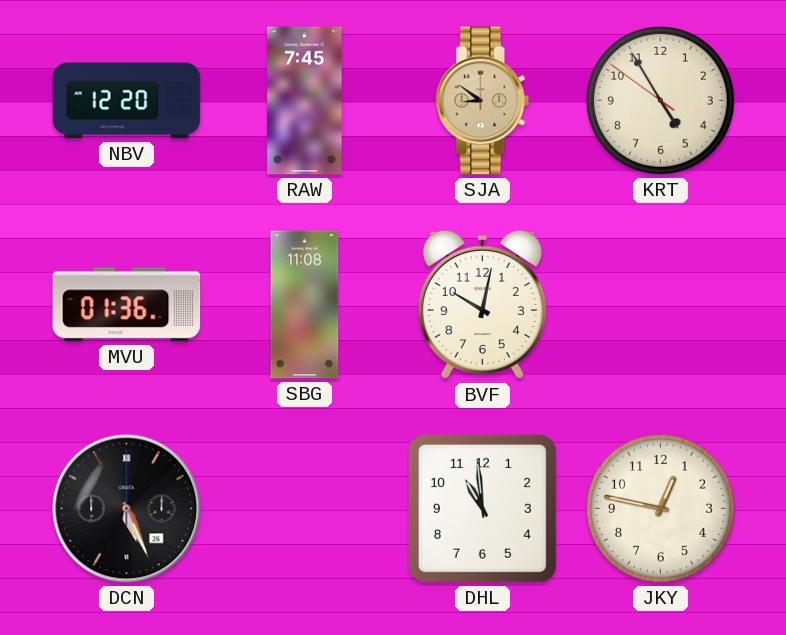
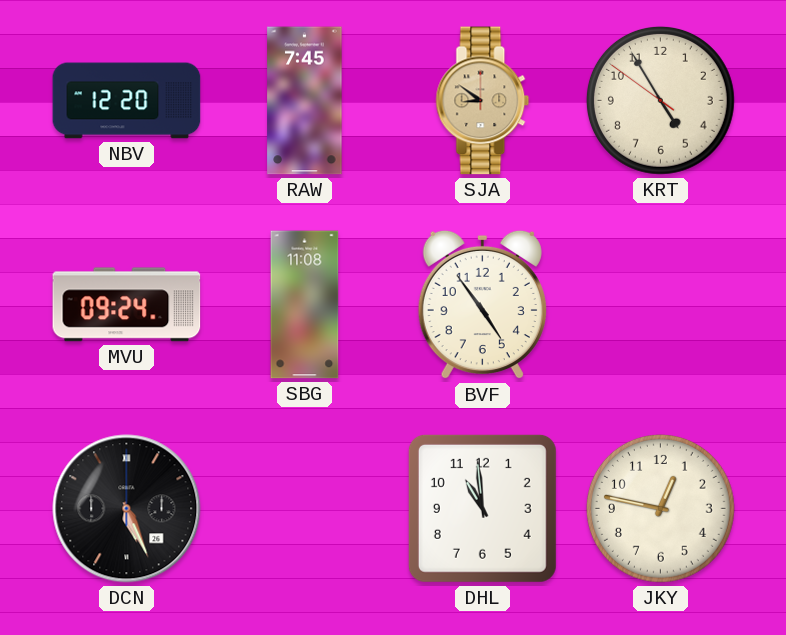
MVU: 01:36 -> 09:24 (127, 305)
BVF: 10:02 -> 4:54 (482, 305)
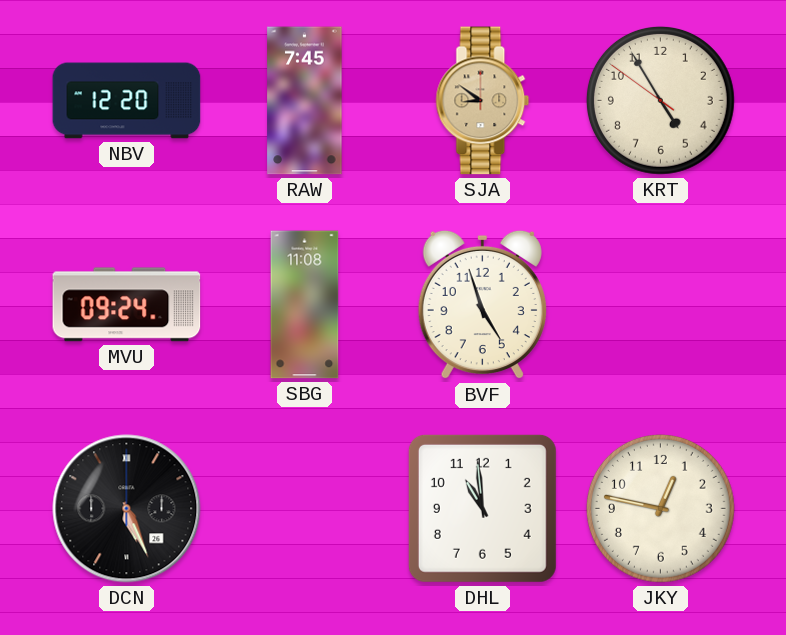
BVF: 4:54 -> 4:57 (482, 305)
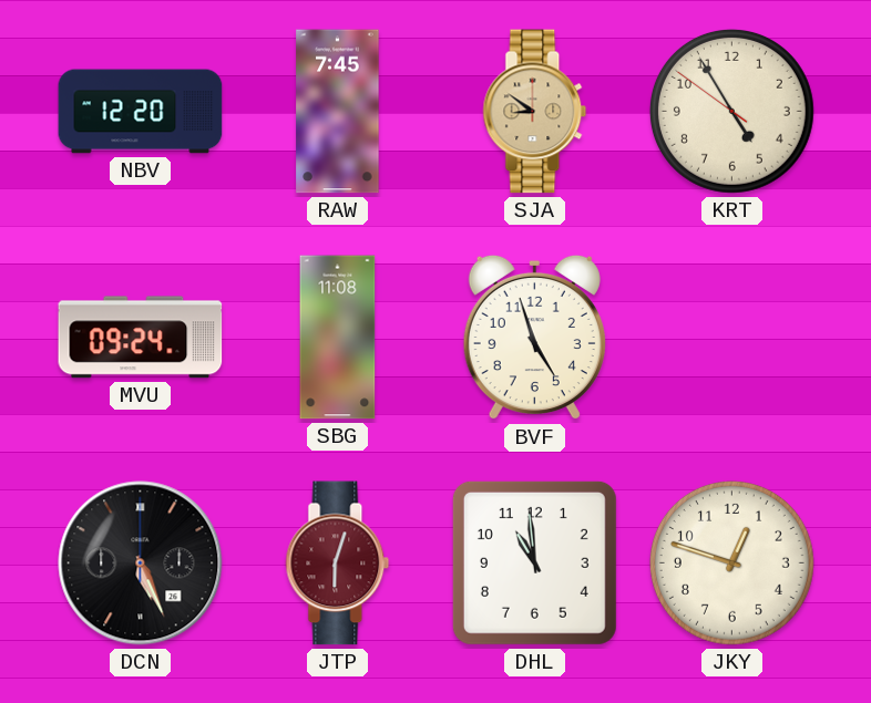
JTP: none -> 6:03 (338, 564)
JKY: 12:47 -> 12:48 (731, 562)
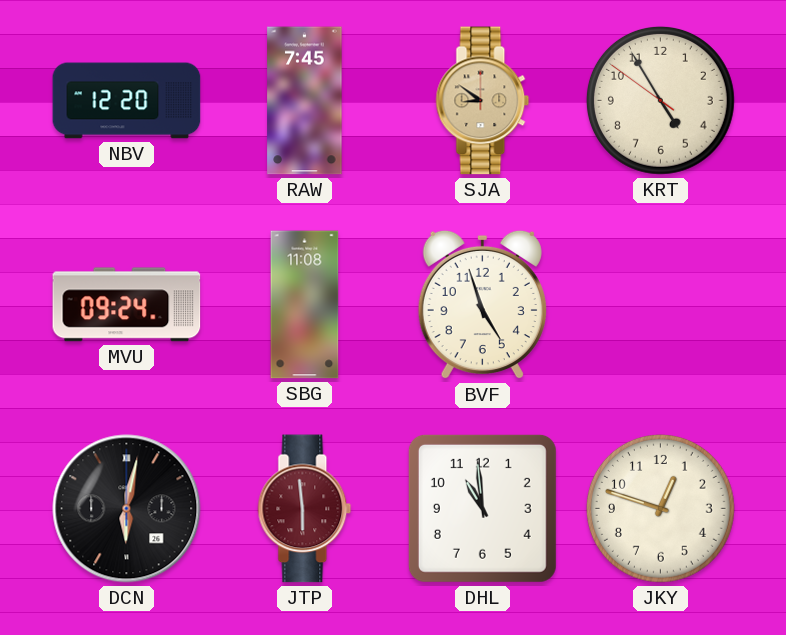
DCN: 5:26 -> 6:02 (127, 509)
JTP: 6:03 -> 5:59 (305, 509)
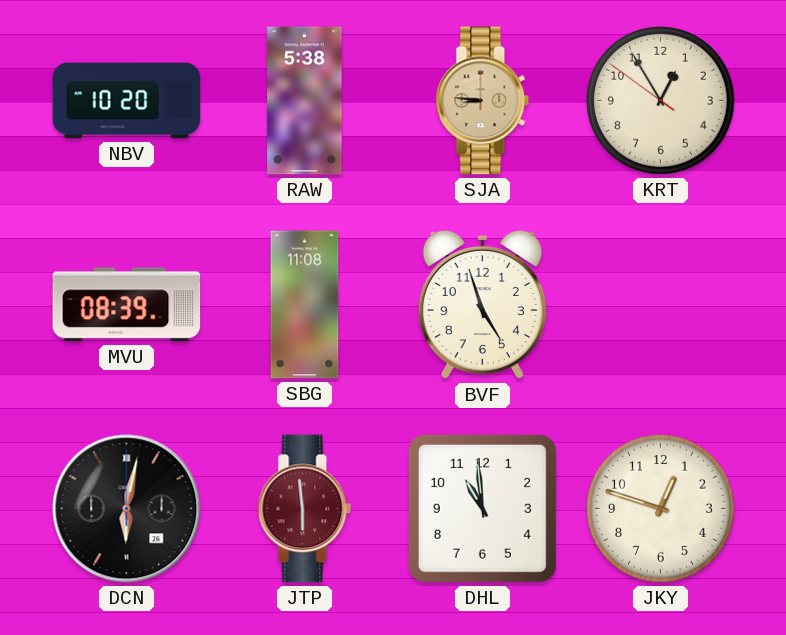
NBV: 12:20 -> 10:20 (127, 101)
RAW: 7:45 -> 5:38 (305, 101)
SJA: 8:51 -> 8:46 (483, 101)
KRT: 4:54 -> 12:54 (660, 100)
MVU: 09:24 -> 08:39 (127, 305)
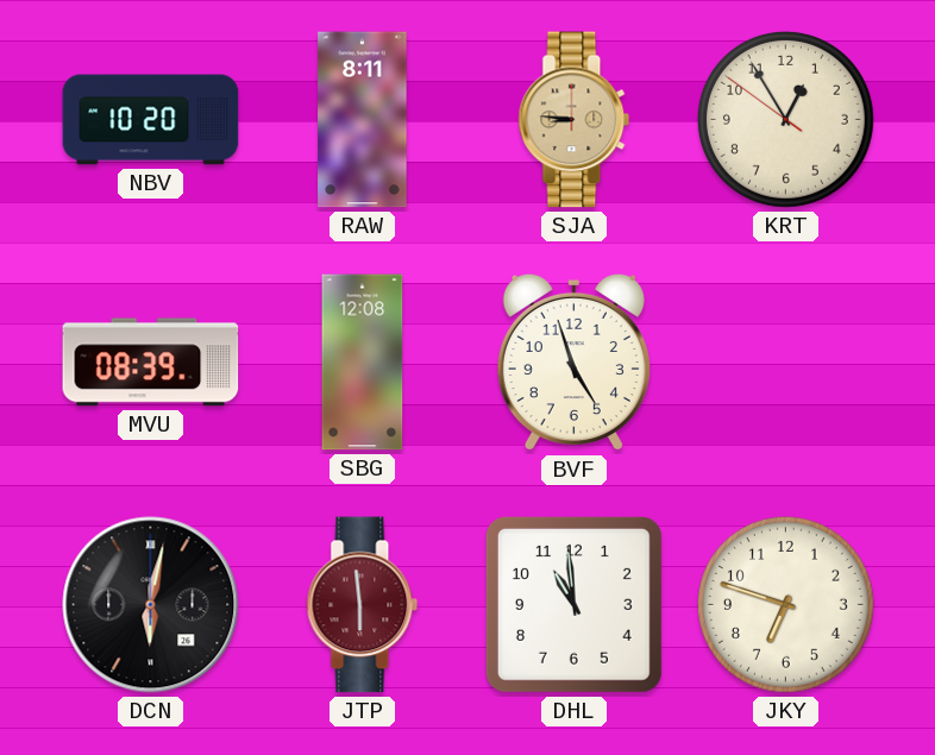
RAW: 5:38 -> 8:11 (363, 120)
SBG: 11:08 -> 12:08 (363, 363)
JKY: 12:48 -> 6:48 (785, 604)
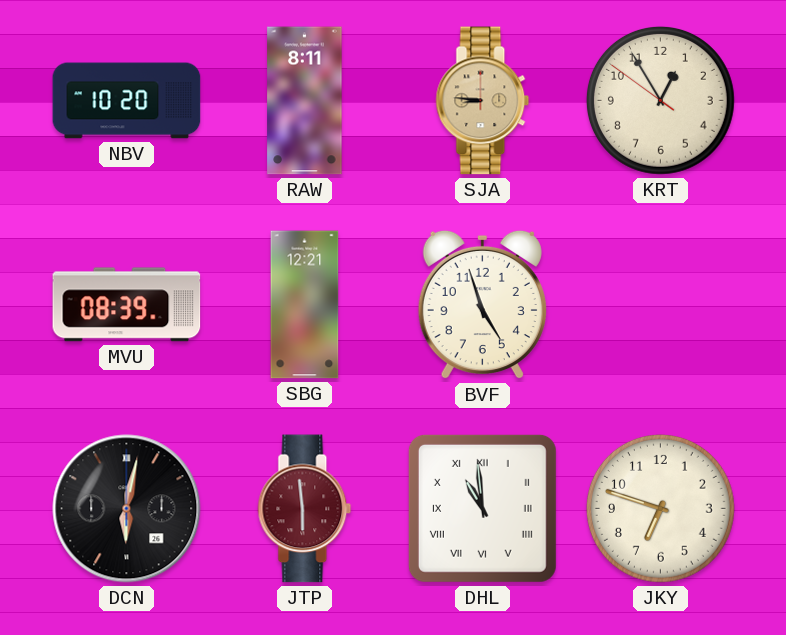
SBG: 12:08 -> 12:21 (305, 305)
DHL numerals: Arabic -> Roman (482, 508)
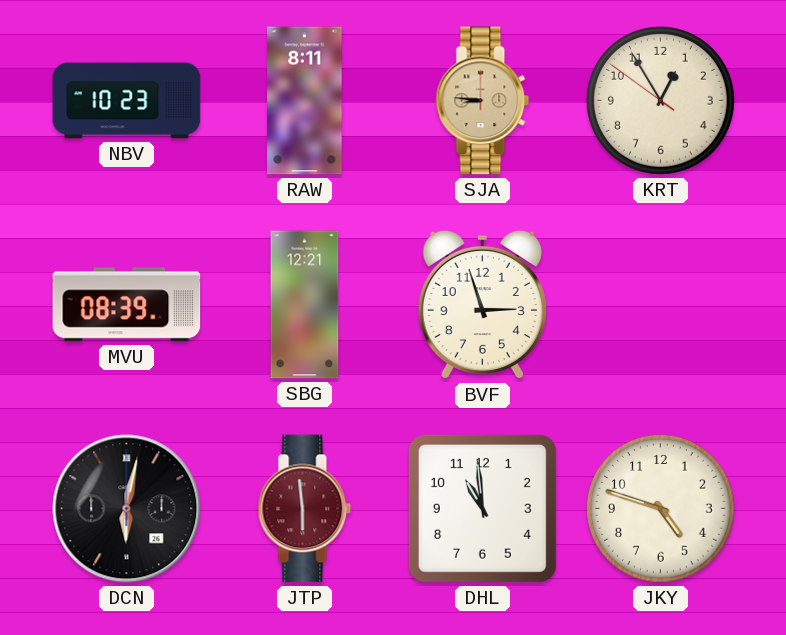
NBV: 10:20 -> 10:23 (127, 101)
BVF: 4:57 -> 2:57 (482, 305)
DHL numerals: Roman -> Arabic (482, 508)
JKY: 6:48 -> 4:48 (660, 508)
